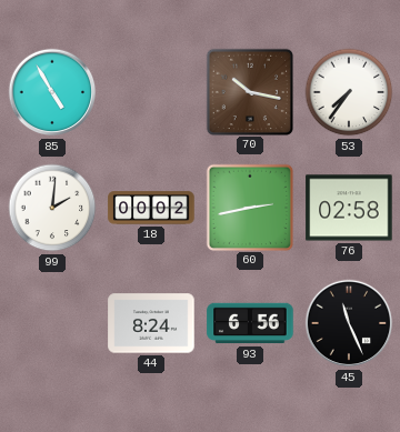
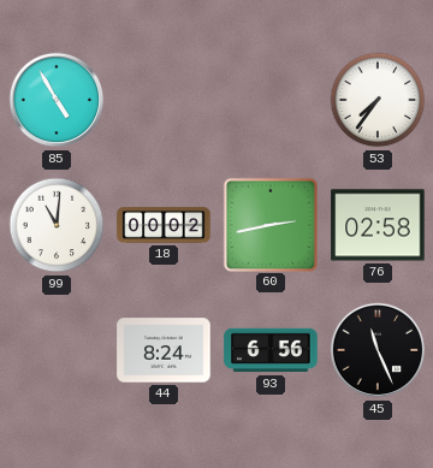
70: 10:17 -> none (249, 91)
99: 2:01 -> 11:01 (57, 225)
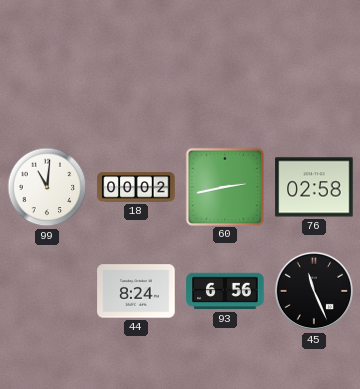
85: 4:55 -> none (57, 100)
53: 7:36 -> none (378, 100)
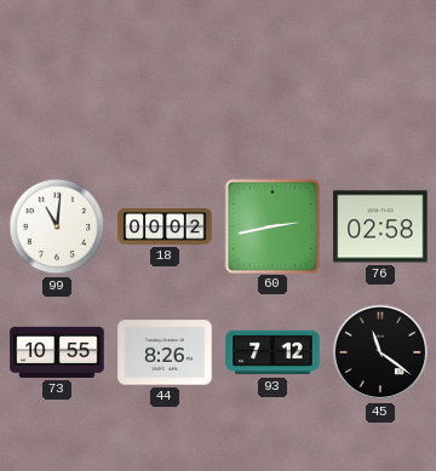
73: none -> 10:55 (57, 352)
44: 8:24 -> 8:26 (165, 352)
93: 6:56 -> 7:12 (272, 352)
45: 11:26 -> 11:21 (380, 352)
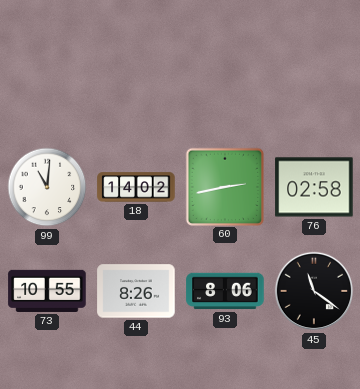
18: 00:02 -> 14:02 (136, 187)
93: 7:12 -> 8:06 (225, 291)
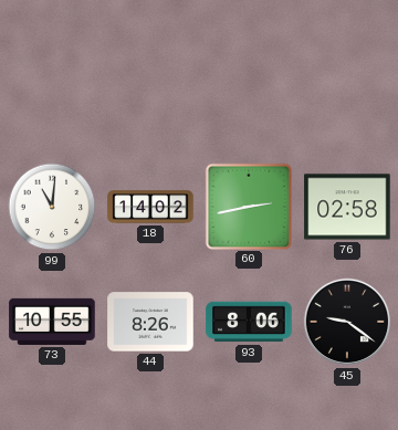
45: 11:21 -> 9:21 (347, 322)
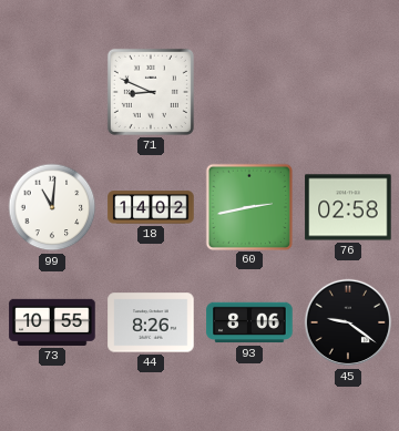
71: none -> 8:49 (151, 92)
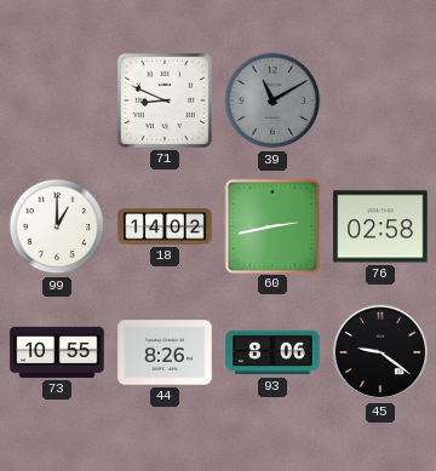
39: none -> 11:10 (272, 100)
99: 11:01 -> 1:00 (57, 226)
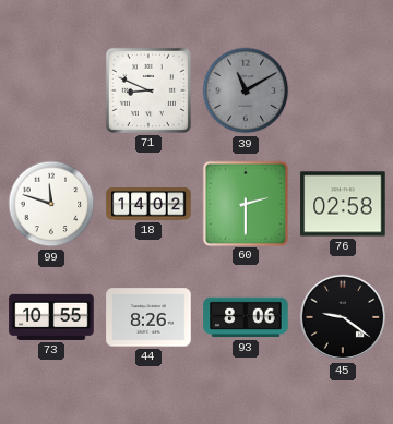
99: 1:00 -> 11:48 (51, 204)
60: 2:43 -> 2:30 (245, 203)
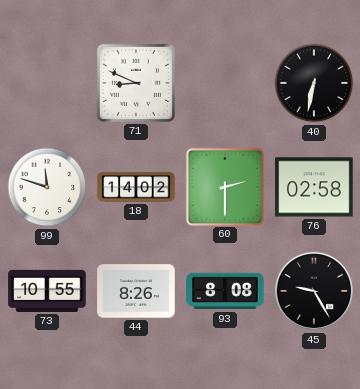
39: 11:10 -> none (246, 90)
40: none -> 6:32 (314, 83)
93: 8:06 -> 8:08 (225, 291)
45: 9:21 -> 9:25 (314, 291)
